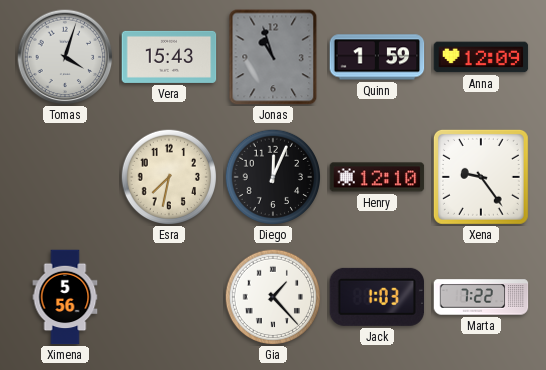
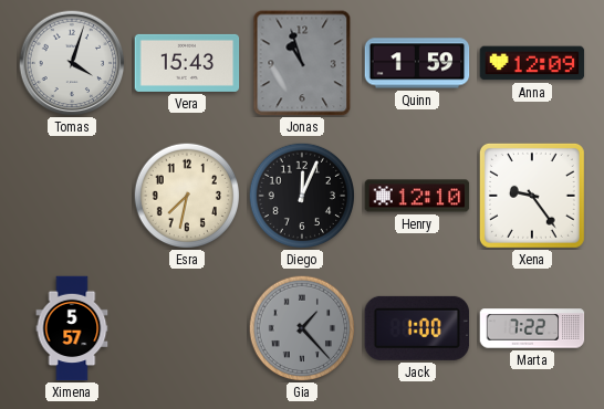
Ximena: 5:56 -> 5:57 (72, 328)
Gia dial: white -> grey (301, 327)
Jack: 1:03 -> 1:00 (417, 328)
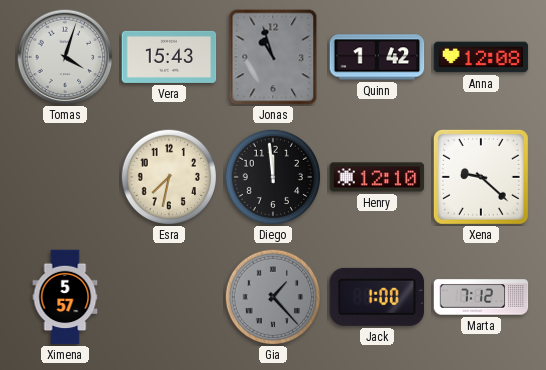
Quinn: 1:59 -> 1:42 (377, 57)
Anna: 12:09 -> 12:08 (481, 57)
Diego: 12:04 -> 11:59 (272, 176)
Xena: 9:24 -> 9:22 (481, 177)
Marta: 7:22 -> 7:12 (481, 297)
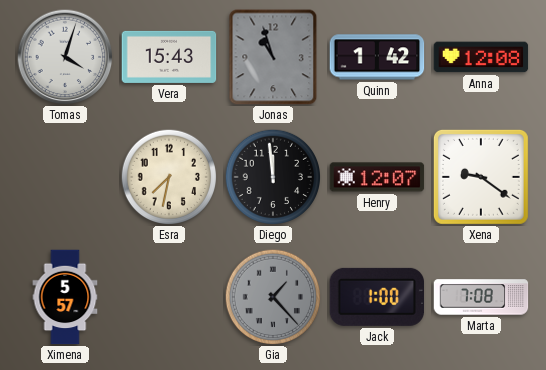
Henry: 12:10 -> 12:07 (377, 177)
Xena: 9:22 -> 9:21 (481, 177)
Marta: 7:12 -> 7:08 (481, 297)
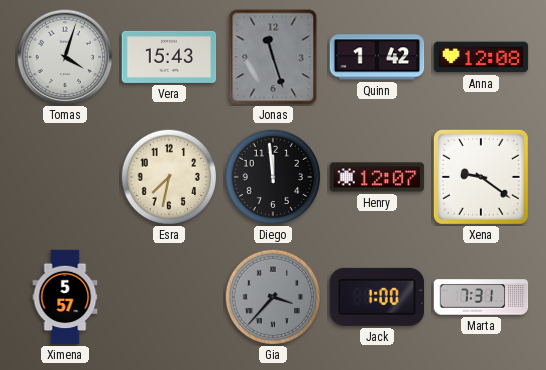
Jonas: 10:57 -> 11:27 (273, 57)
Gia: 1:23 -> 3:37 (272, 296)
Marta: 7:08 -> 7:31 (481, 297)
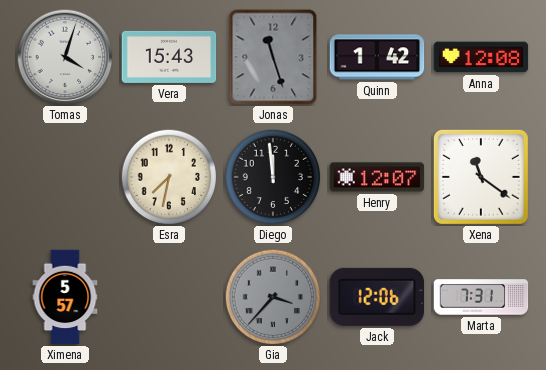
Xena: 9:21 -> 11:21 (481, 177)
Jack: 1:00 -> 12:06 (377, 297)
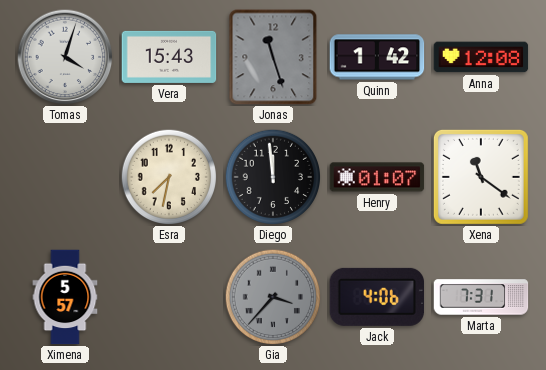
Henry: 12:07 -> 01:07 (377, 177)
Jack: 12:06 -> 4:06 (377, 297)
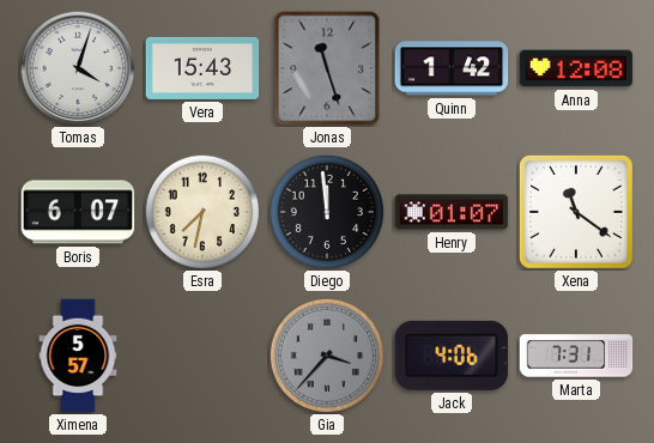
Boris: none -> 6:07 (78, 212)
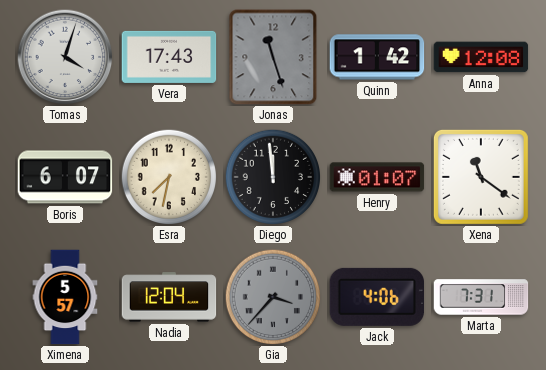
Vera: 15:43 -> 17:43 (169, 57)
Nadia: none -> 12:04 (169, 297)
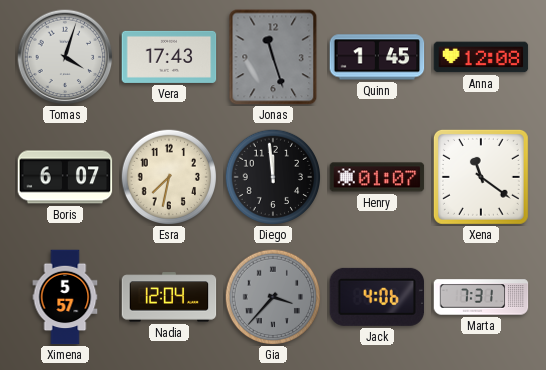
Quinn: 1:42 -> 1:45 (377, 57)
